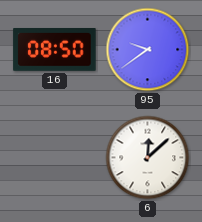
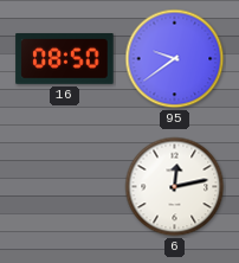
6: 12:08 -> 12:13 (175, 187)
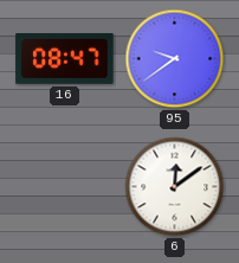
16: 08:50 -> 08:47 (65, 59)
6: 12:13 -> 12:09 (175, 187)
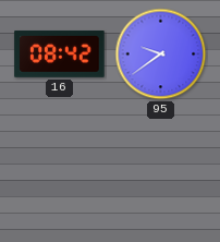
16: 08:47 -> 08:42 (60, 55)
6: 12:09 -> none (175, 187)
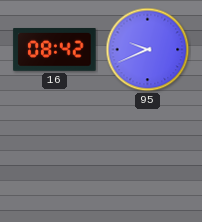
95: 9:39 -> 9:41 (148, 50)
